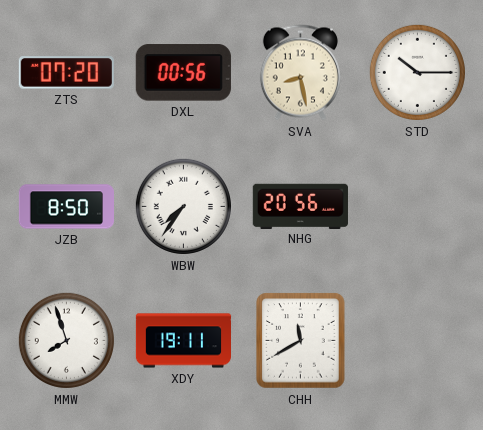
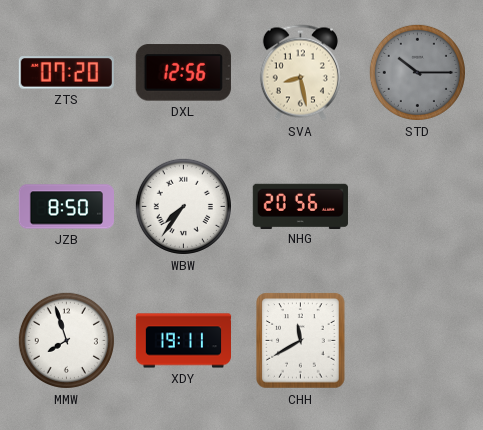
DXL: 00:56 -> 12:56 (183, 73)
STD dial: white -> grey (417, 72)
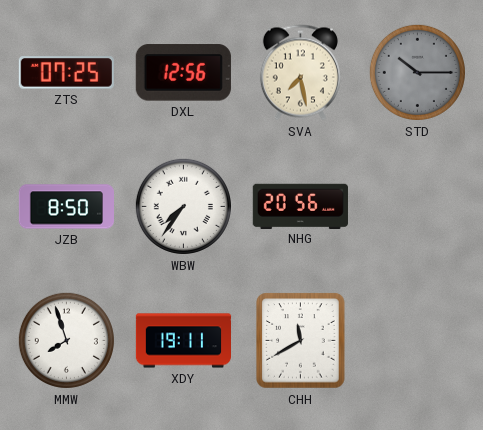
ZTS: 07:20 -> 07:25 (66, 73)
SVA: 8:28 -> 7:28 (300, 73)
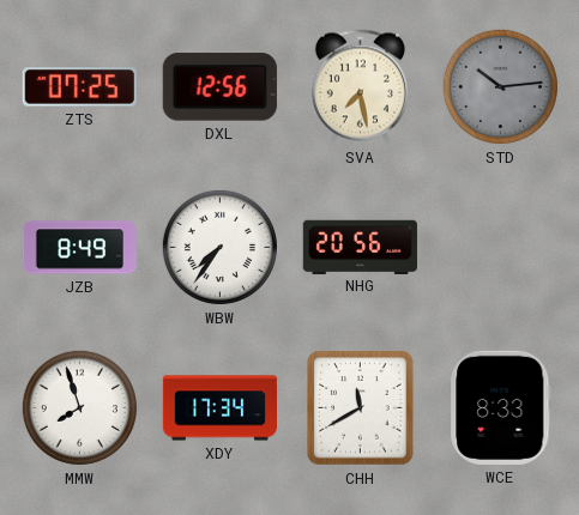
STD: 10:15 -> 10:14 (500, 86)
JZB: 8:50 -> 8:49 (79, 248)
XDY: 19:11 -> 17:34 (219, 408)
WCE: none -> 8:33 (501, 407)
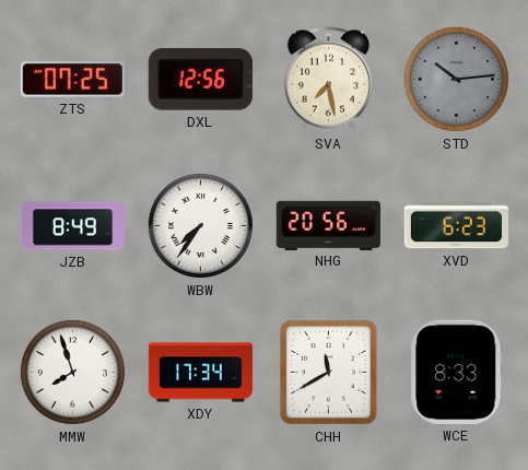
XVD: none -> 6:23 (456, 226)
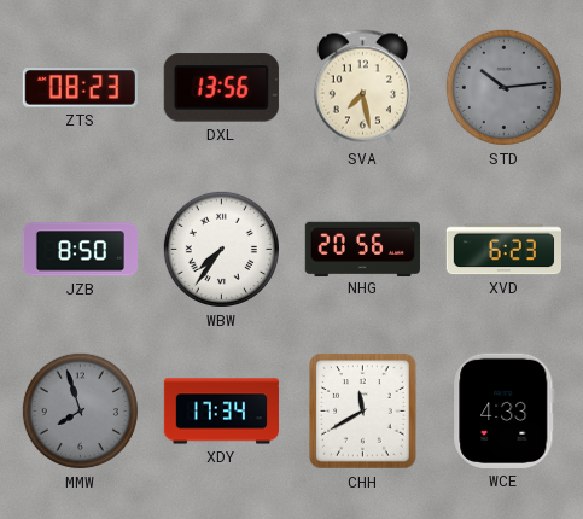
ZTS: 07:25 -> 08:23 (80, 88)
DXL: 12:56 -> 13:56 (221, 88)
JZB: 8:49 -> 8:50 (80, 250)
MMW dial: white -> grey (80, 410)
WCE: 8:33 -> 4:33 (505, 410)
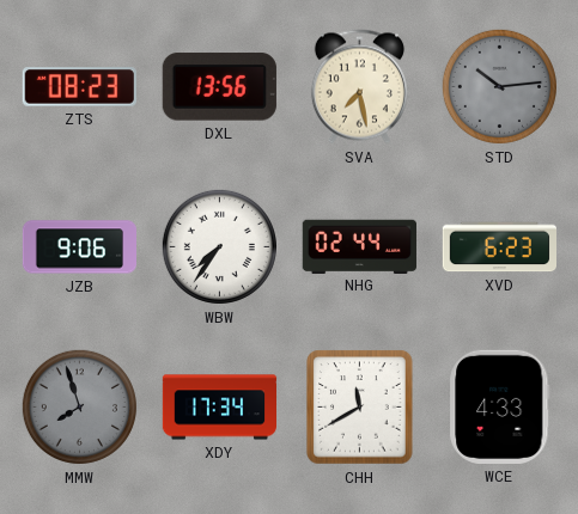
JZB: 8:50 -> 9:06 (79, 247)
NHG: 20:56 -> 02:44 (359, 246)
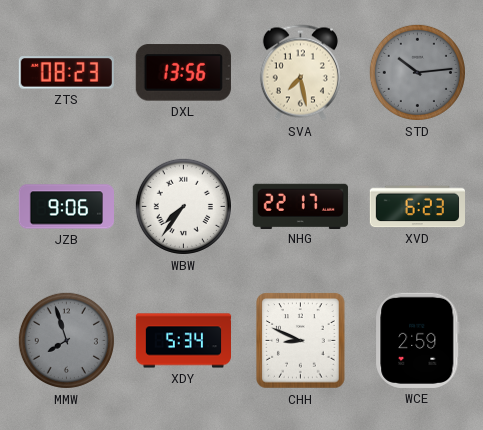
NHG: 02:44 -> 22:17 (300, 206)
XDY: 17:34 -> 5:34 (183, 341)
CHH: 11:40 -> 8:49 (301, 341)
WCE: 4:33 -> 2:59 (418, 340)
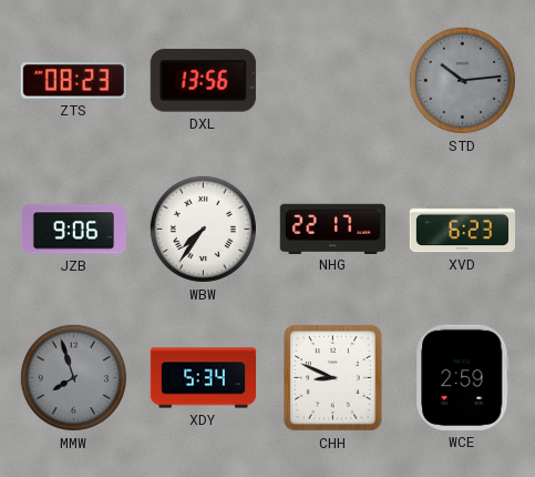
SVA: 7:28 -> none (300, 73)
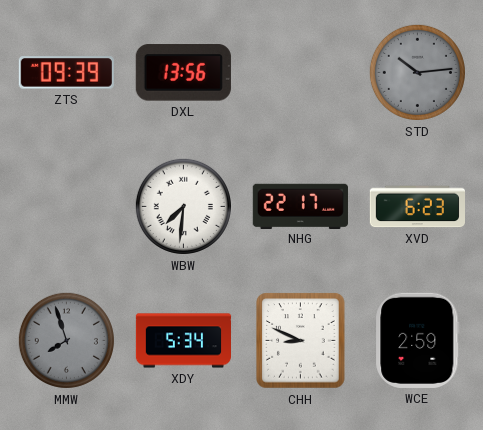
ZTS: 08:23 -> 09:39 (66, 73)
JZB: 9:06 -> none (73, 230)
WBW: 7:36 -> 7:31 (183, 206)
